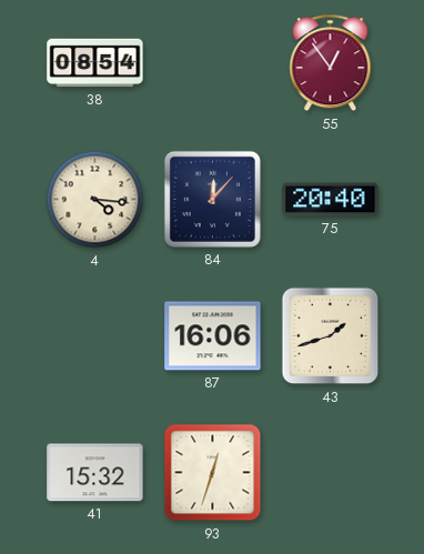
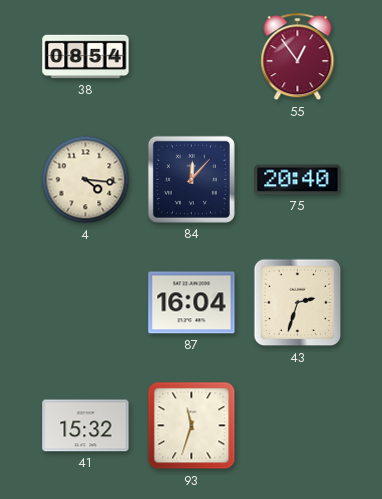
87: 16:06 -> 16:04 (192, 303)
43: 1:42 -> 2:33 (298, 303)
93: 12:33 -> 11:33 (192, 426)
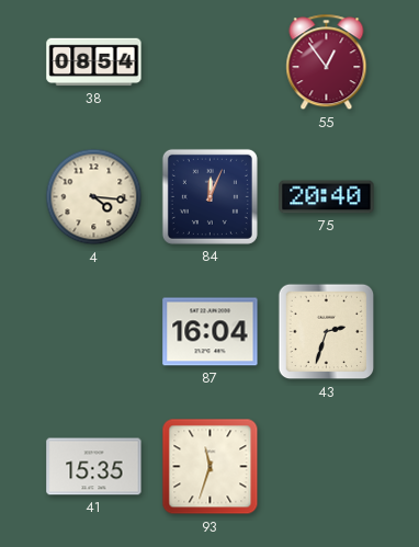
84: 12:07 -> 12:04 (209, 196)
41: 15:32 -> 15:35 (94, 467)
